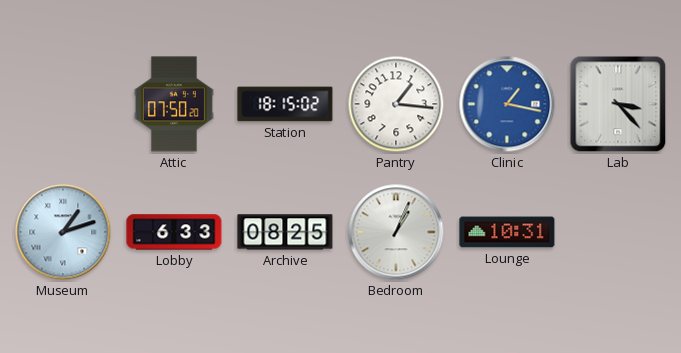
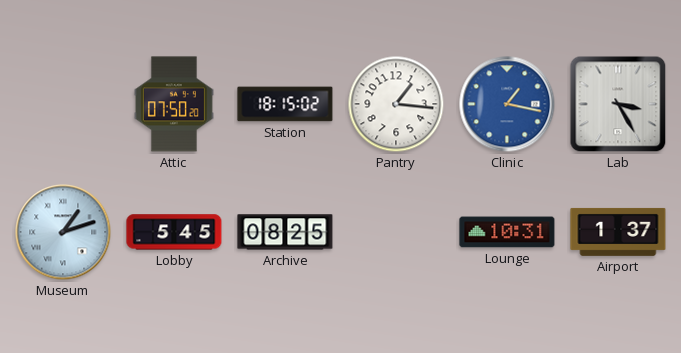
Lab: 3:23 -> 3:25 (618, 104)
Lobby: 6:33 -> 5:45 (174, 232)
Bedroom: 1:04 -> none (396, 232)
Airport: none -> 1:37 (618, 232)
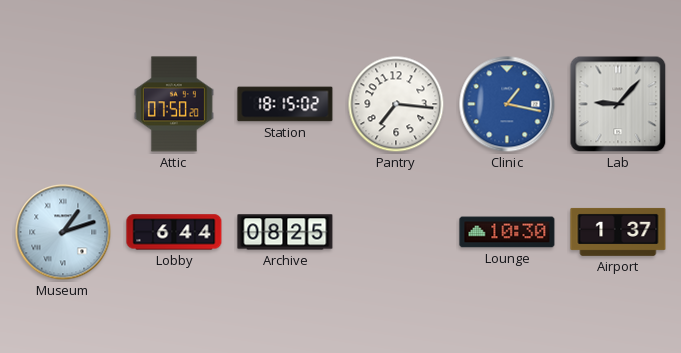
Pantry: 1:16 -> 7:16 (396, 104)
Lab: 3:25 -> 9:07 (618, 104)
Lobby: 5:45 -> 6:44 (174, 232)
Lounge: 10:31 -> 10:30 (507, 232)
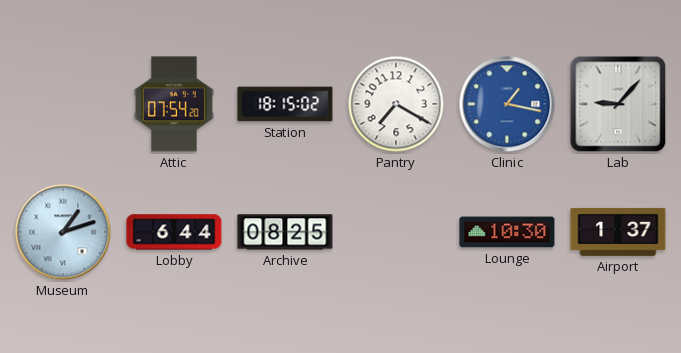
Attic: 07:50 -> 07:54 (174, 104)
Pantry: 7:16 -> 7:20 (396, 104)
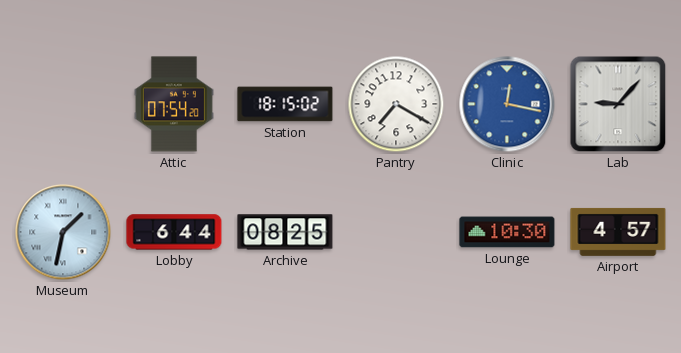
Clinic: 1:17 -> 12:17 (507, 104)
Museum: 1:12 -> 1:32 (63, 232)
Airport: 1:37 -> 4:57 (618, 232)
